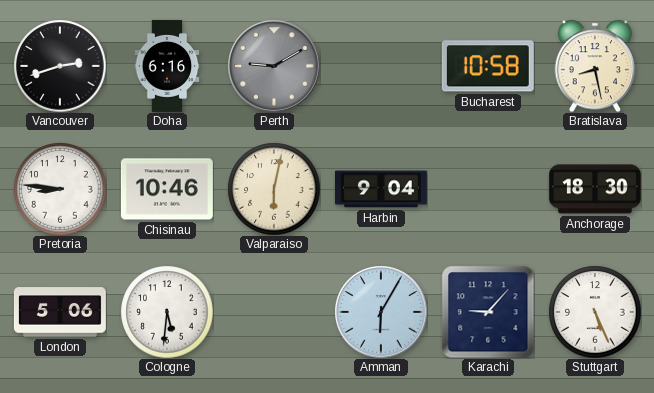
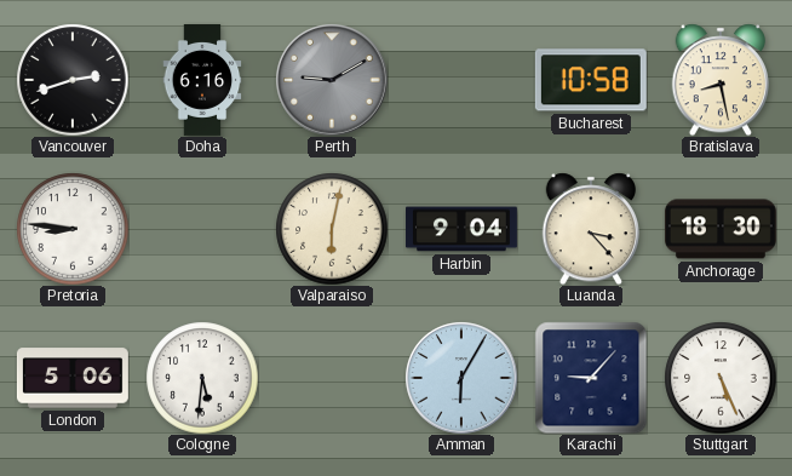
Chisinau: 10:46 -> none (167, 189)
Luanda: none -> 3:23 (590, 229)
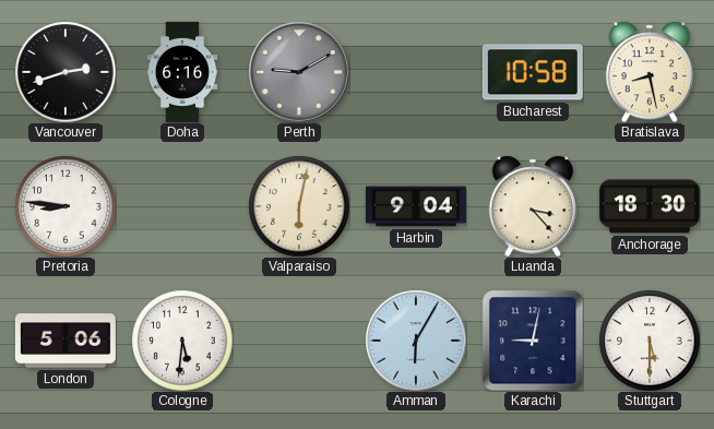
Karachi: 9:07 -> 9:02 (533, 341)
Stuttgart: 5:26 -> 5:30 (650, 341)
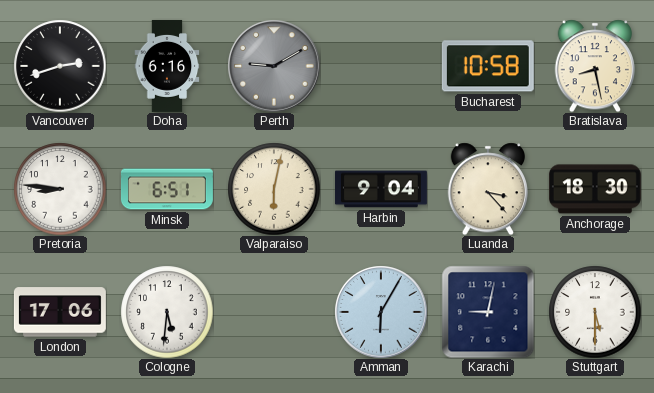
Minsk: none -> 6:51 (167, 189)
London: 5:06 -> 17:06 (60, 312)
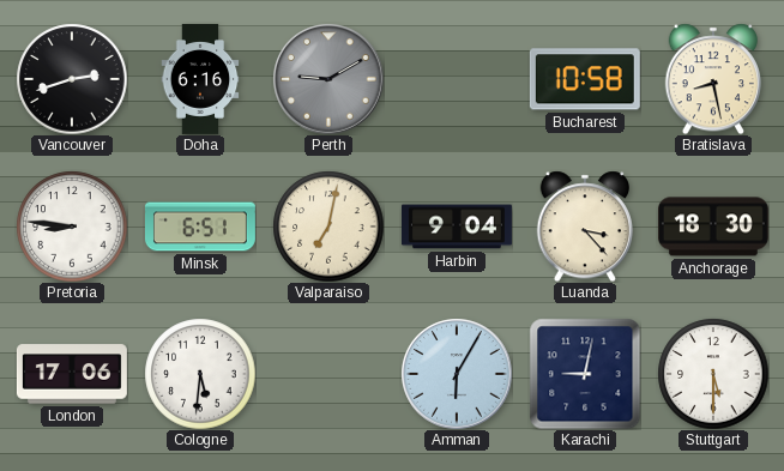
Valparaiso: 6:02 -> 7:02 (328, 227)
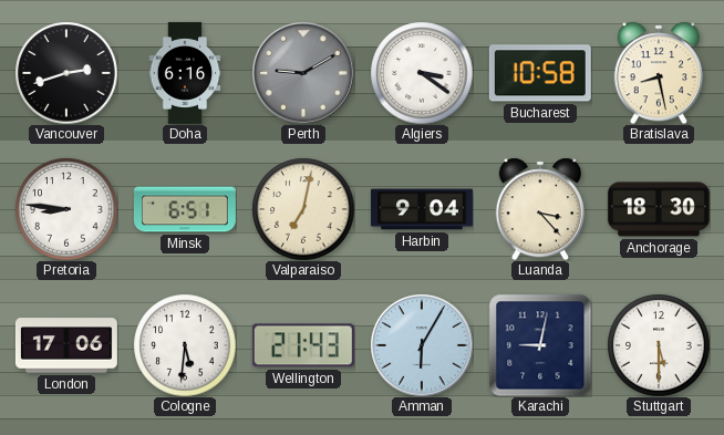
Algiers: none -> 3:21 (422, 73)
Wellington: none -> 21:43 (303, 345)
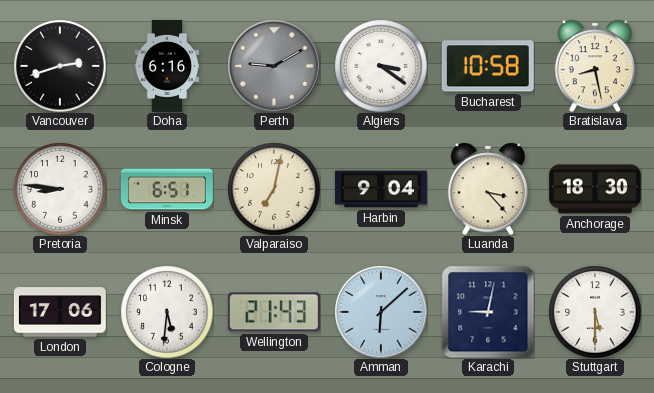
Amman: 6:05 -> 6:08 (381, 312)
